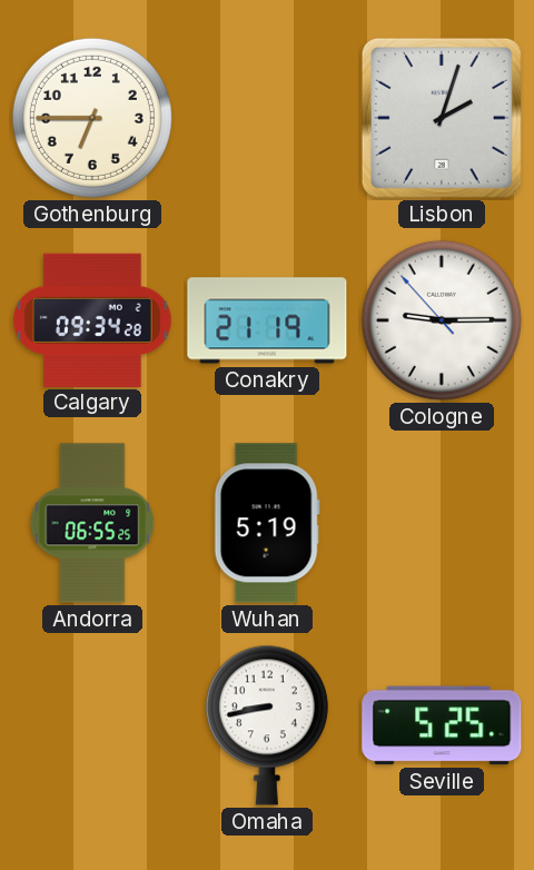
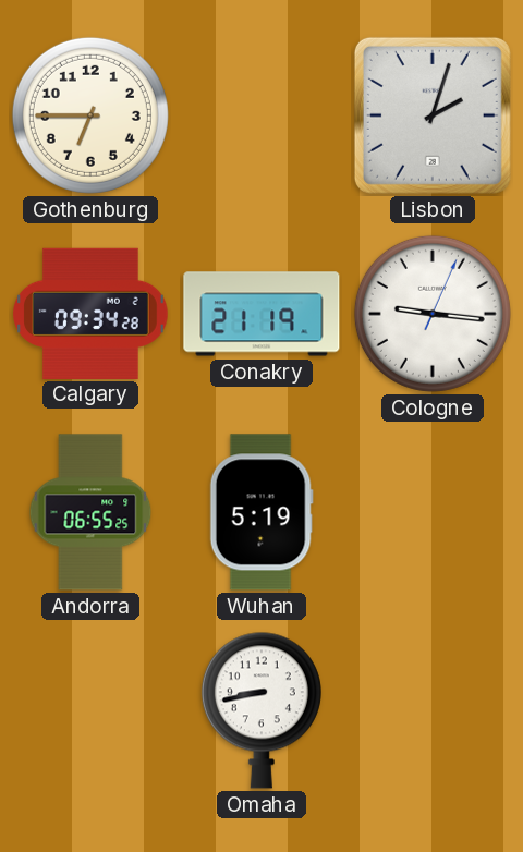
Cologne: 9:14 -> 9:16 (433, 314)
Seville: 5:25 -> none (442, 725)
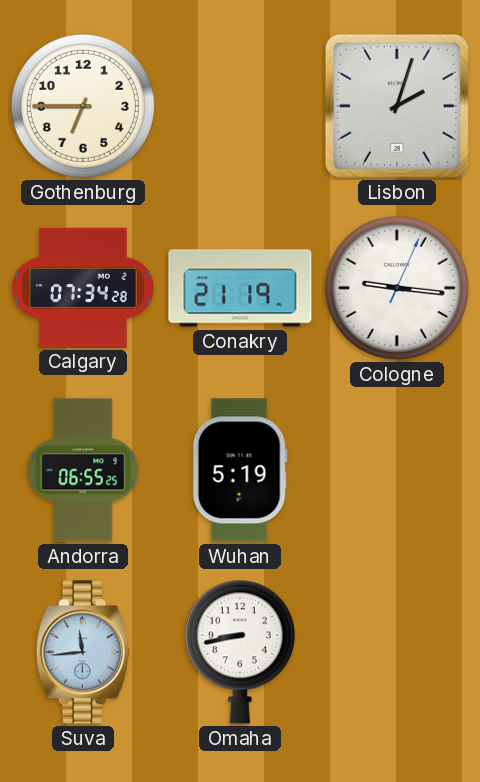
Calgary: 09:34 -> 07:34 (84, 287)
Suva: none -> 11:44 (83, 652)
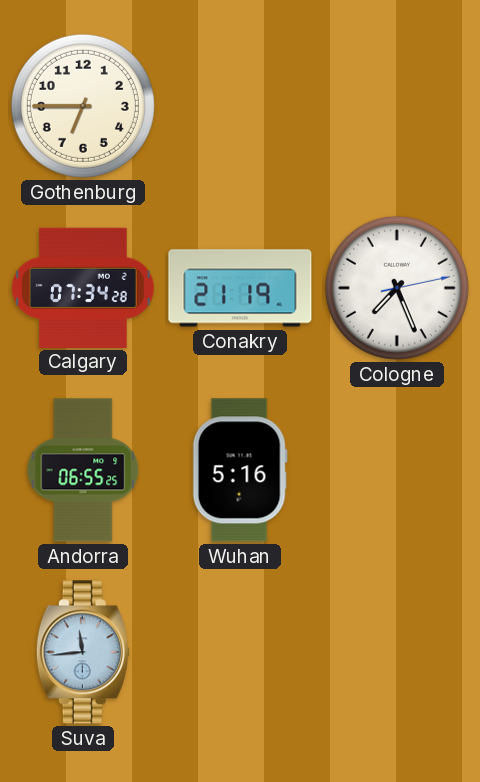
Lisbon: 2:03 -> none (397, 106)
Cologne: 9:16 -> 7:26 (397, 288)
Wuhan: 5:19 -> 5:16 (240, 470)
Omaha: 8:43 -> none (240, 652)
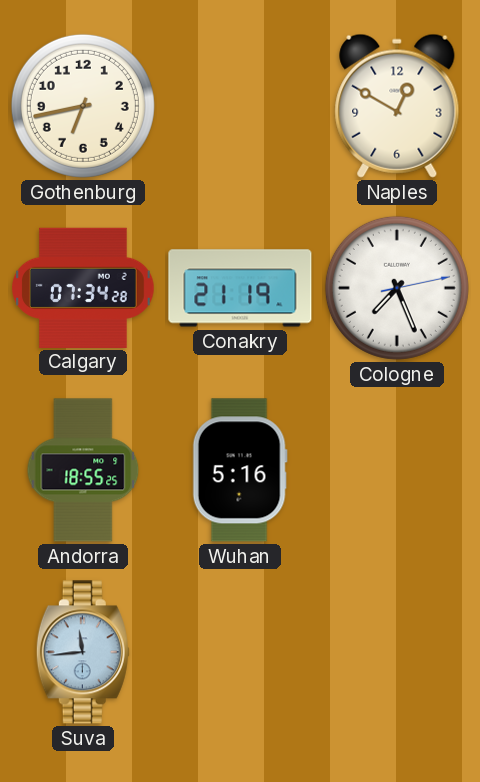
Gothenburg: 6:45 -> 6:43 (83, 106)
Naples: none -> 12:50 (397, 106)
Andorra: 06:55 -> 18:55 (83, 470)
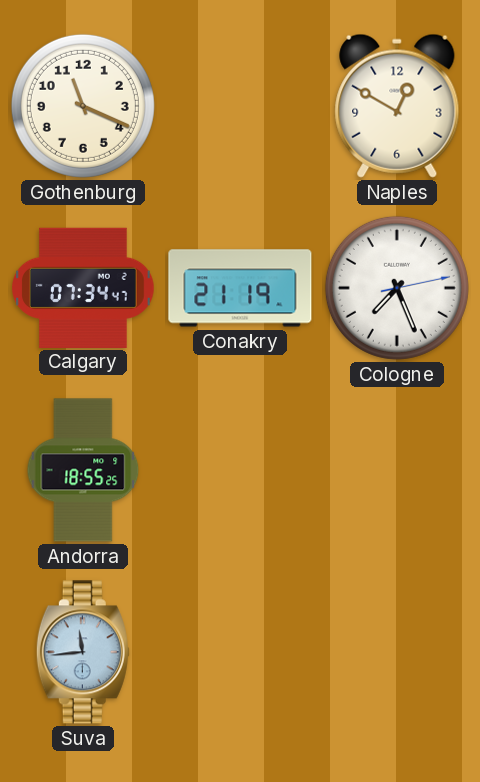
Gothenburg: 6:43 -> 11:19 (83, 106)
Calgary: 07:34:28 -> 07:34:47 (84, 287)
Wuhan: 5:16 -> none (240, 470)
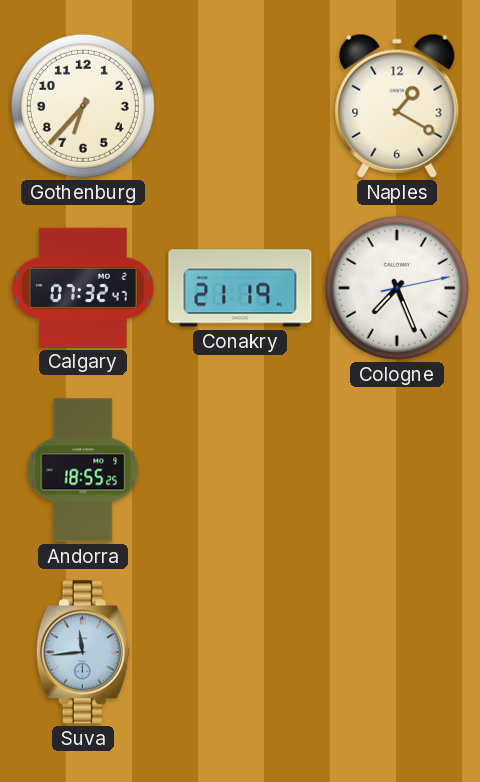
Gothenburg: 11:19 -> 6:37 (83, 106)
Naples: 12:50 -> 1:20 (397, 106)
Calgary: 07:34 -> 07:32 (84, 287)
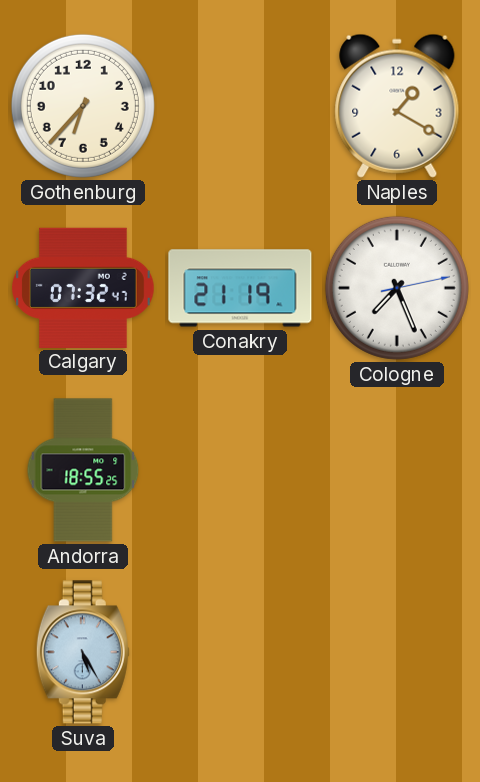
Suva: 11:44 -> 5:25 (83, 652)
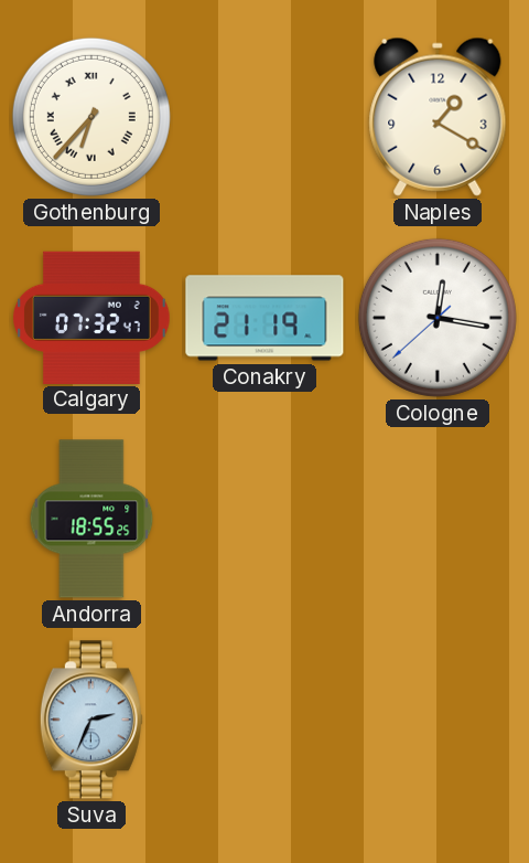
Gothenburg numerals: Arabic -> Roman (91, 117)
Cologne: 7:26 -> 12:16 (438, 318)
Suva: 5:25 -> 2:34 (91, 720)
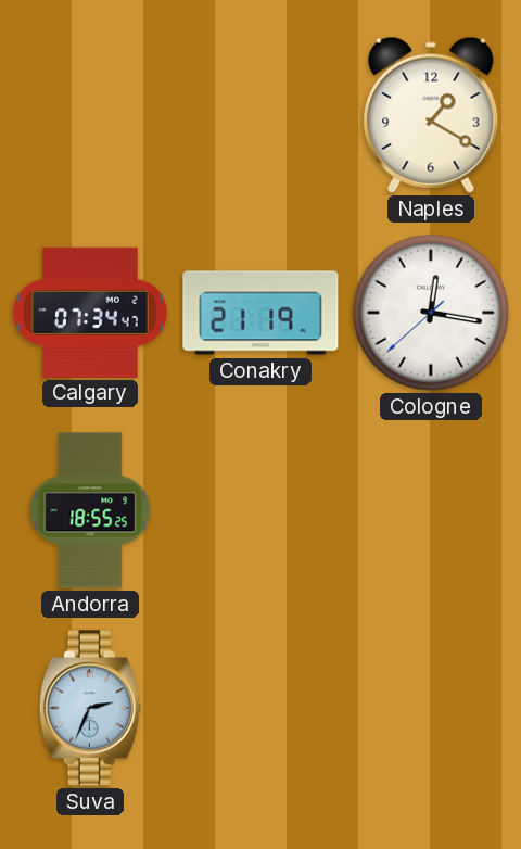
Gothenburg: 6:37 -> none (91, 117)
Calgary: 07:32 -> 07:34 (91, 312)
